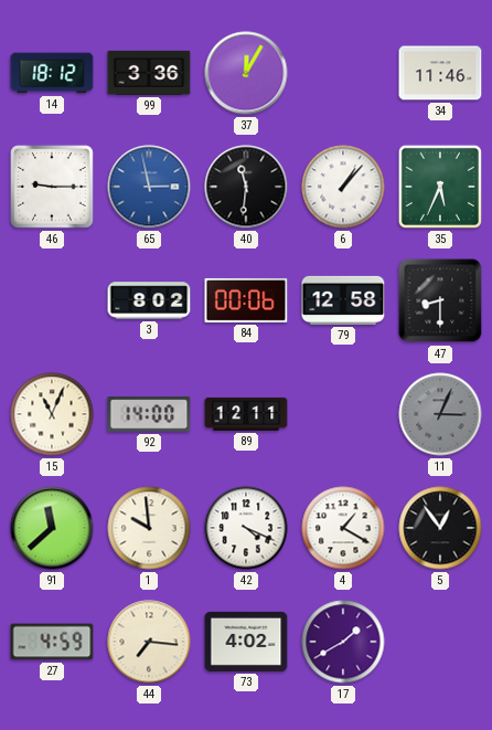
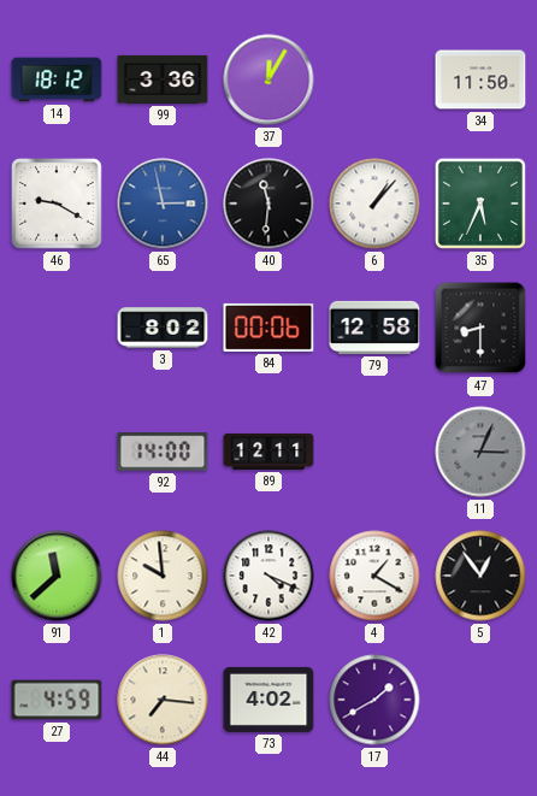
34: 11:46 -> 11:50 (480, 79)
46: 9:15 -> 9:20 (57, 204)
15: 11:04 -> none (52, 414)
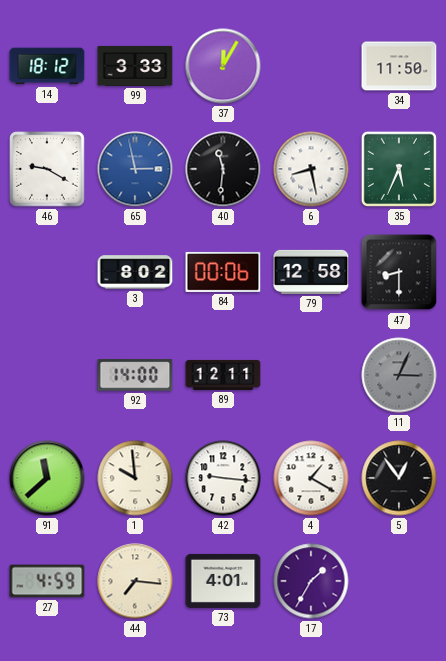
99: 3:36 -> 3:33 (135, 66)
6: 1:07 -> 8:28 (311, 169)
42: 4:19 -> 9:16 (223, 478)
73: 4:02 -> 4:01 (223, 581)
17: 1:40 -> 1:35 (311, 581)
